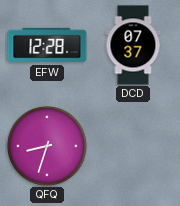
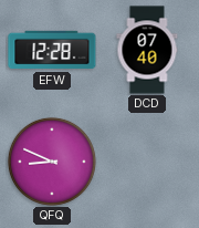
DCD: 07:37 -> 07:40 (147, 50)
QFQ: 8:33 -> 8:49 (52, 162)
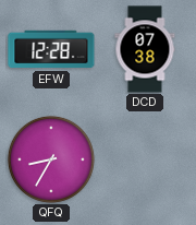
DCD: 07:40 -> 07:38 (145, 49)
QFQ: 8:49 -> 8:35 (51, 159)
